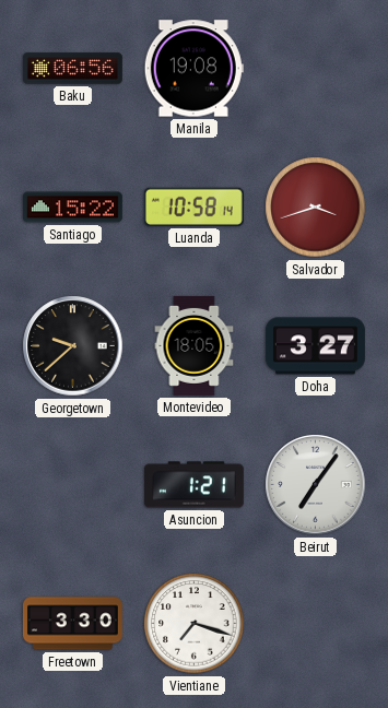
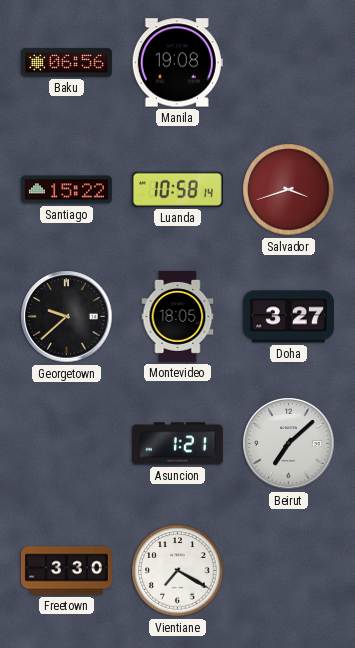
Beirut: 7:06 -> 7:08 (289, 444)
Vientiane: 7:18 -> 7:20 (178, 571)
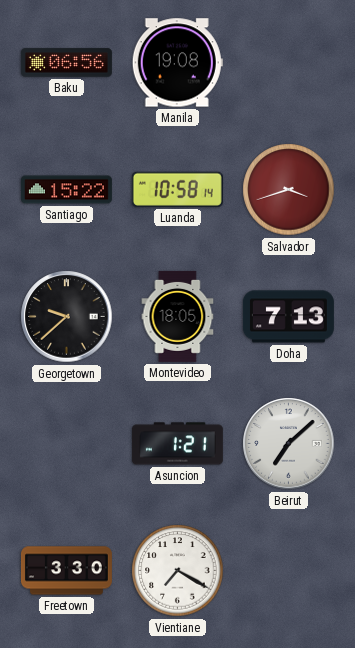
Doha: 3:27 -> 7:13 (288, 317)
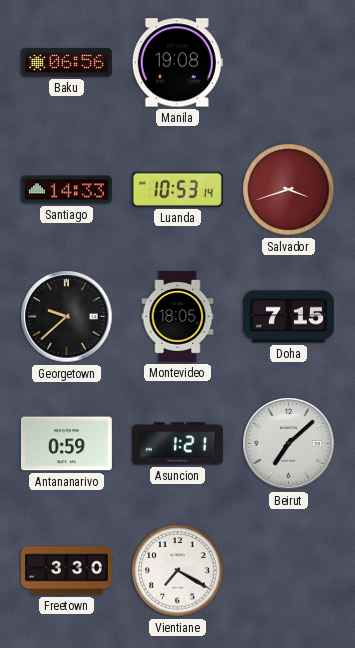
Santiago: 15:22 -> 14:33 (66, 190)
Luanda: 10:58 -> 10:53 (177, 189)
Doha: 7:13 -> 7:15 (288, 317)
Antananarivo: none -> 0:59 (66, 444)
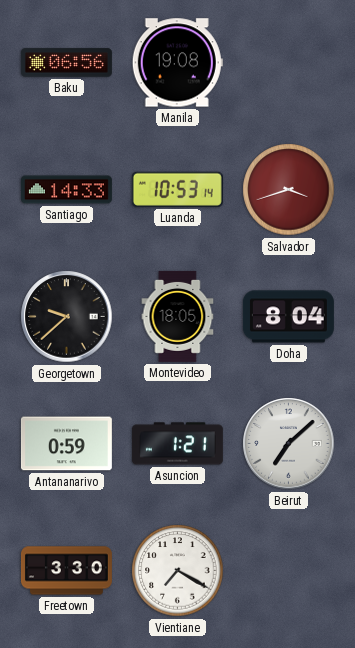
Doha: 7:15 -> 8:04 (288, 317)
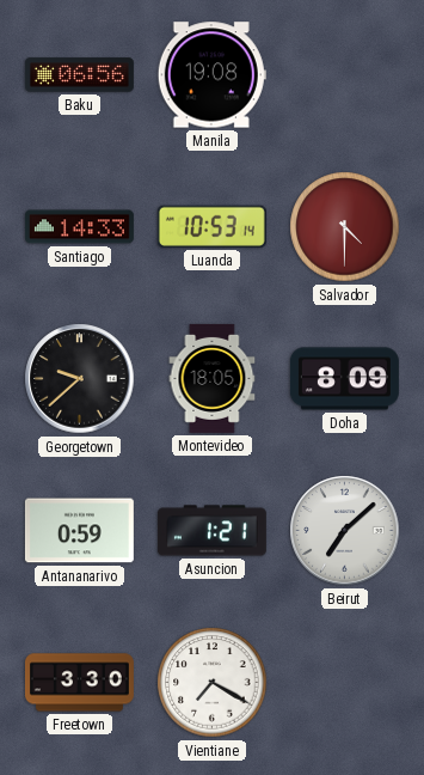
Salvador: 3:42 -> 4:30 (345, 227)
Doha: 8:04 -> 8:09 (344, 379)
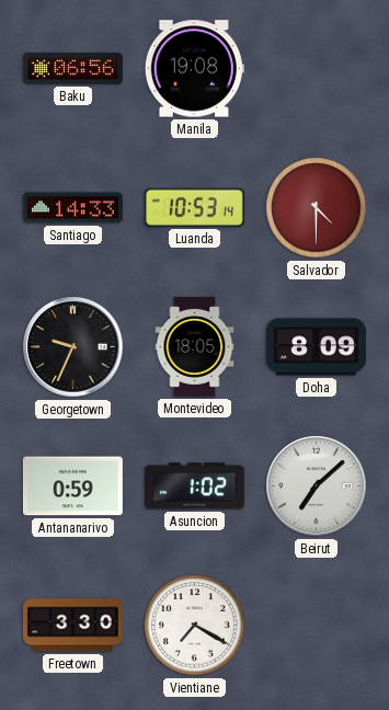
Georgetown: 9:38 -> 9:34 (73, 347)
Asuncion: 1:21 -> 1:02 (194, 486)
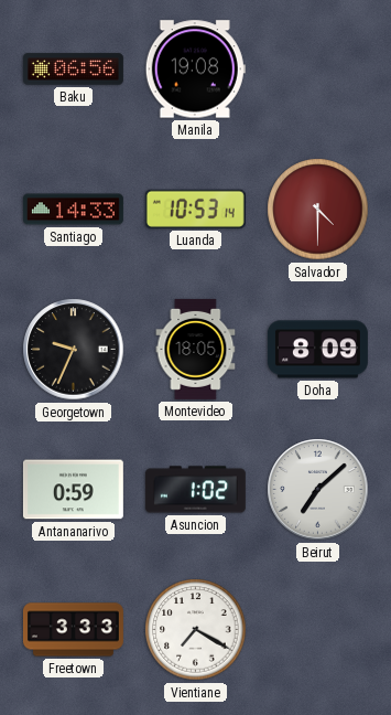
Freetown: 3:30 -> 3:33 (73, 630)
